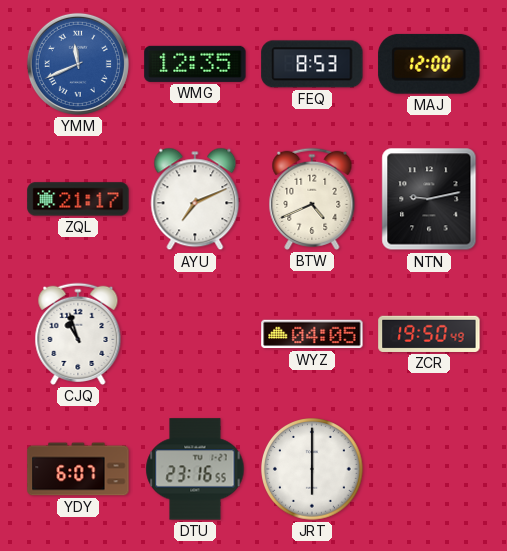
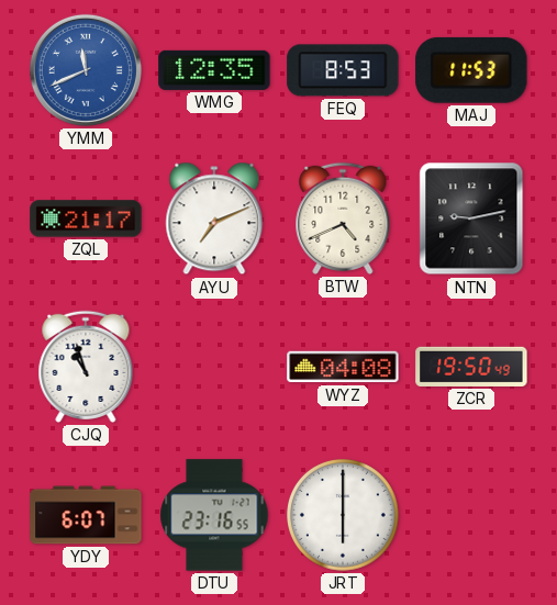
MAJ: 12:00 -> 11:53 (471, 70)
WYZ: 04:05 -> 04:08 (343, 367)
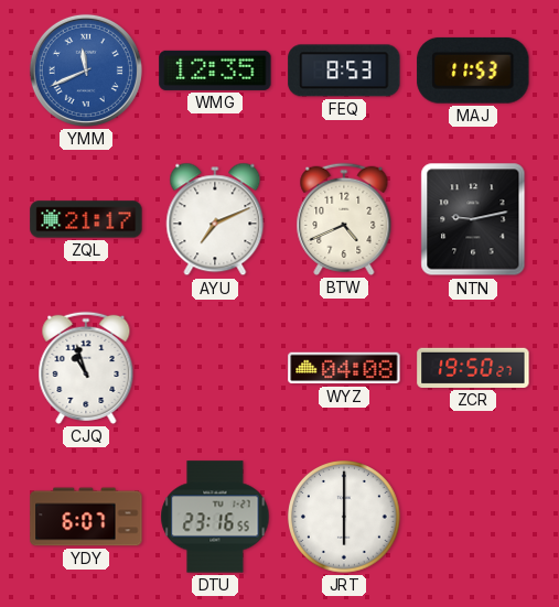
ZCR: 19:50:49 -> 19:50:27 (473, 368)
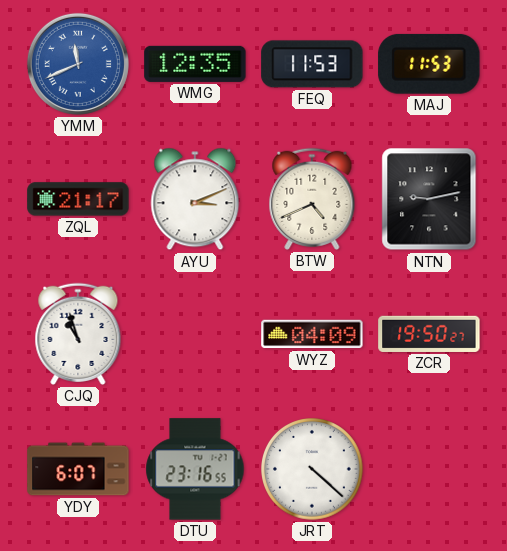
FEQ: 8:53 -> 11:53 (312, 64)
AYU: 7:11 -> 3:11 (195, 199)
WYZ: 04:08 -> 04:09 (312, 334)
JRT: 6:00 -> 4:22 (313, 470)
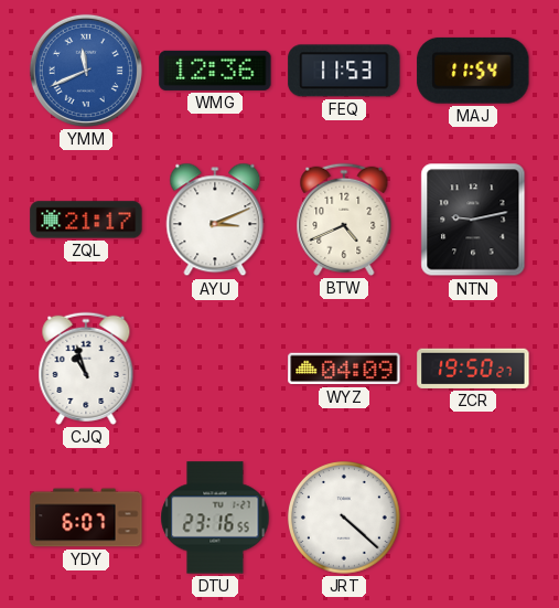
WMG: 12:35 -> 12:36 (215, 71)
MAJ: 11:53 -> 11:54 (473, 71)
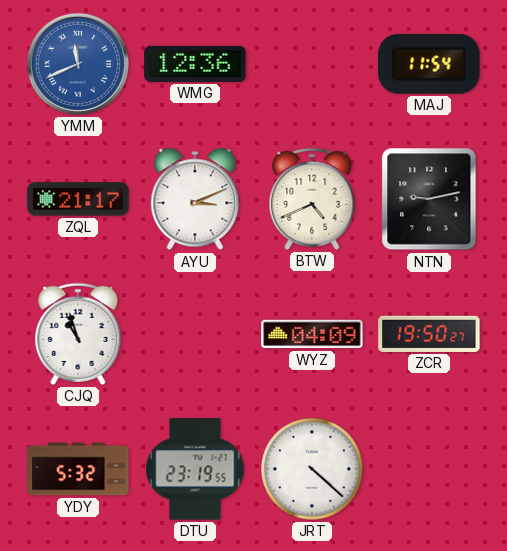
FEQ: 11:53 -> none (344, 71)
YDY: 6:07 -> 5:32 (78, 469)
DTU: 23:16 -> 23:19 (195, 469)
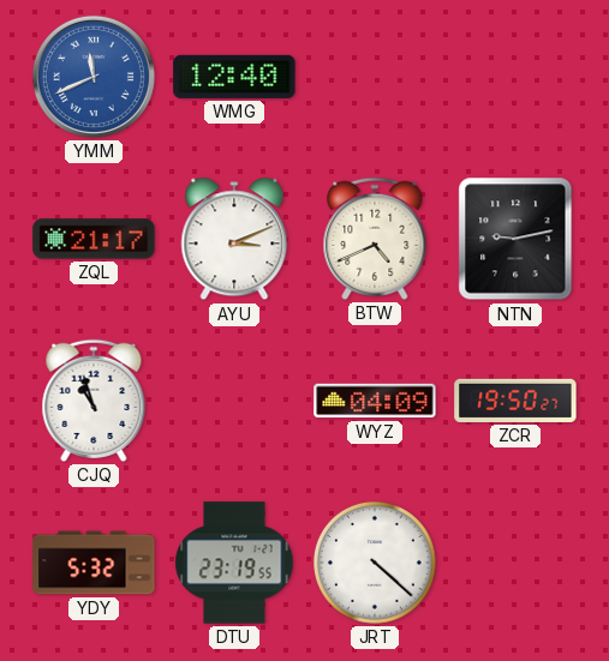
WMG: 12:36 -> 12:40 (234, 77)
MAJ: 11:54 -> none (429, 64)
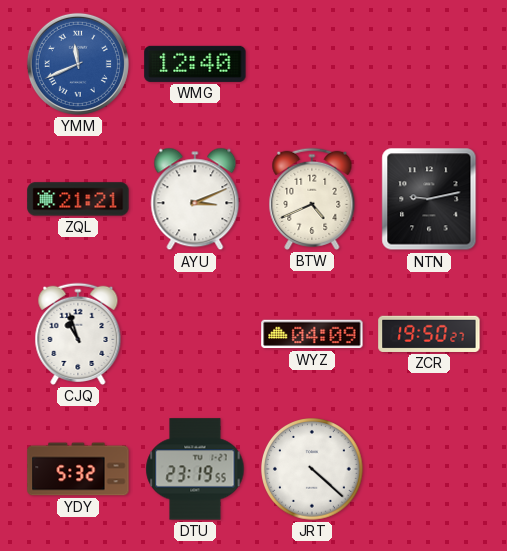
ZQL: 21:17 -> 21:21 (78, 199)
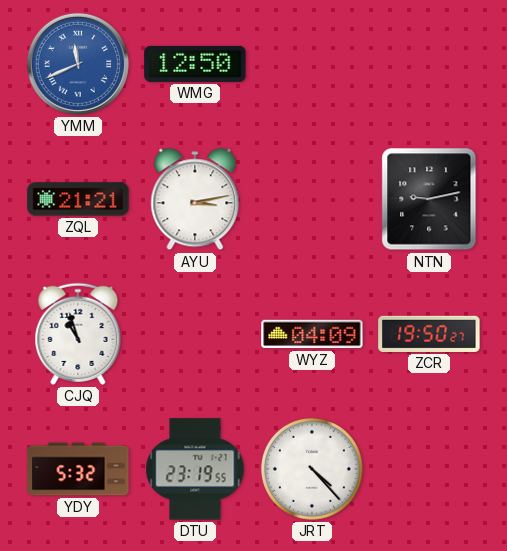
WMG: 12:40 -> 12:50 (195, 64)
AYU: 3:11 -> 3:13 (195, 199)
BTW: 4:41 -> none (312, 199)
JRT: 4:22 -> 4:23 (313, 470)
